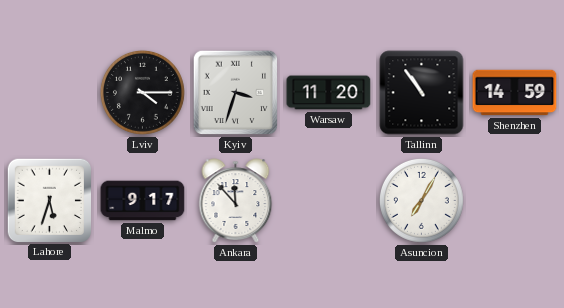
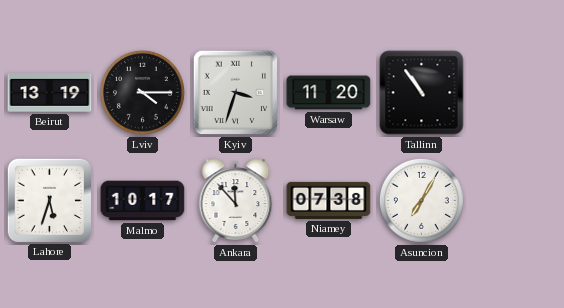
Beirut: none -> 13:19 (50, 93)
Shenzhen: 14:59 -> none (515, 93)
Malmo: 9:17 -> 10:17 (143, 201)
Niamey: none -> 07:38 (329, 200)
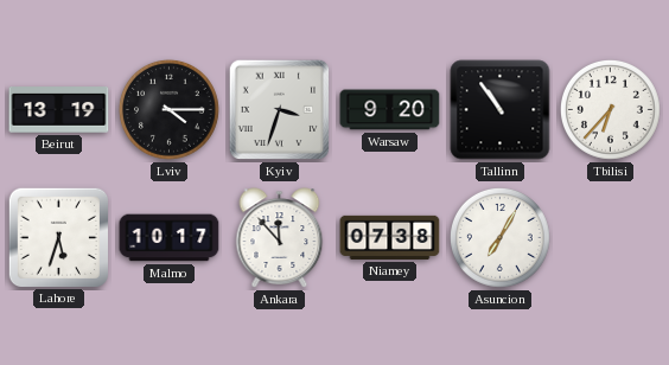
Warsaw: 11:20 -> 9:20 (390, 110)
Tbilisi: none -> 6:37 (610, 109)
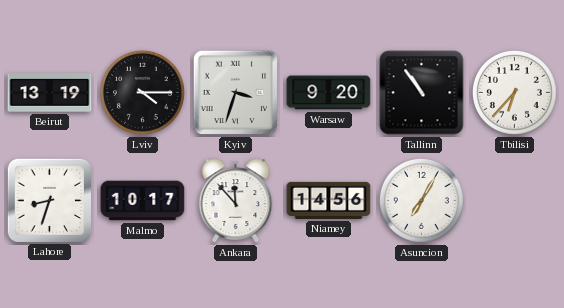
Lahore: 5:33 -> 8:33 (49, 200)
Niamey: 07:38 -> 14:56 (329, 200)
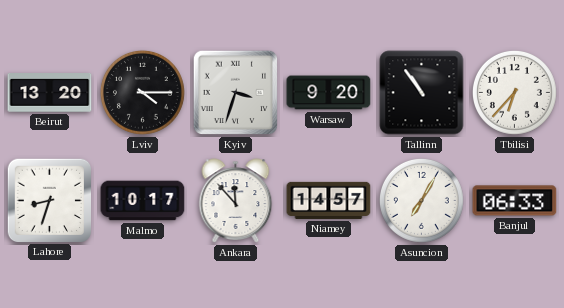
Beirut: 13:19 -> 13:20 (50, 93)
Niamey: 14:56 -> 14:57 (329, 200)
Banjul: none -> 06:33 (515, 201)
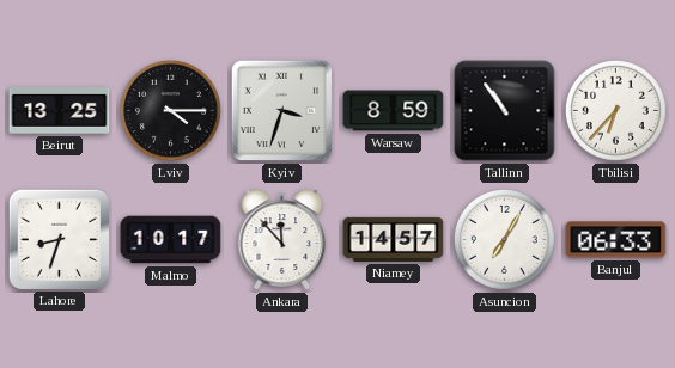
Beirut: 13:20 -> 13:25 (60, 111)
Warsaw: 9:20 -> 8:59 (394, 111)
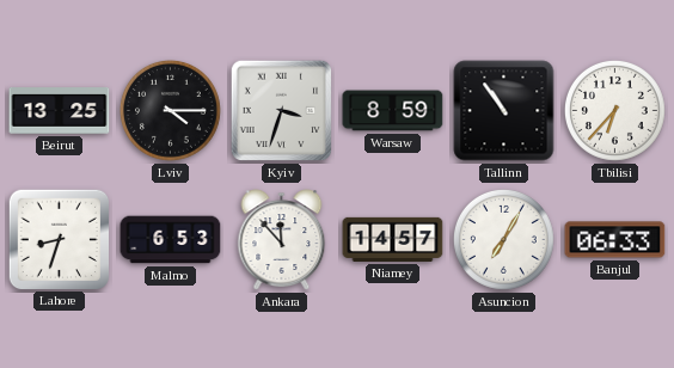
Malmo: 10:17 -> 6:53 (171, 240)
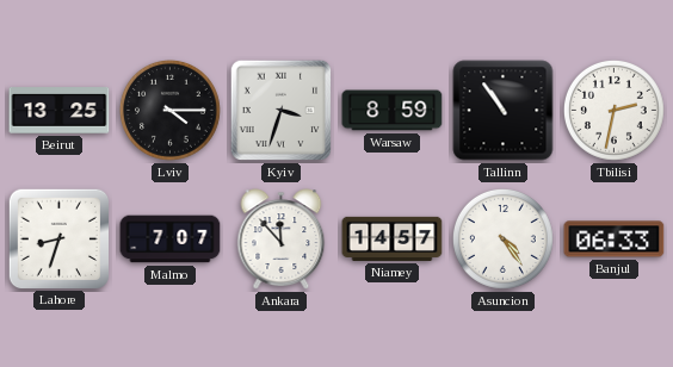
Tbilisi: 6:37 -> 2:32 (613, 110)
Malmo: 6:53 -> 7:07 (171, 240)
Asuncion: 7:05 -> 4:24 (502, 238)
